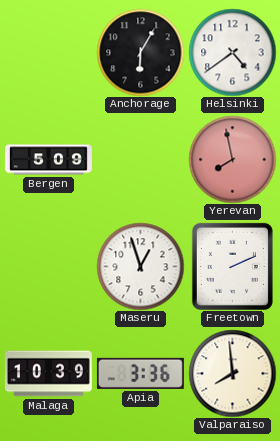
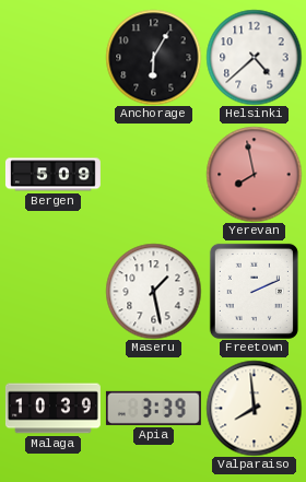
Helsinki: 4:39 -> 4:38 (254, 57)
Maseru: 12:57 -> 1:28 (153, 291)
Apia: 3:36 -> 3:39 (153, 408)
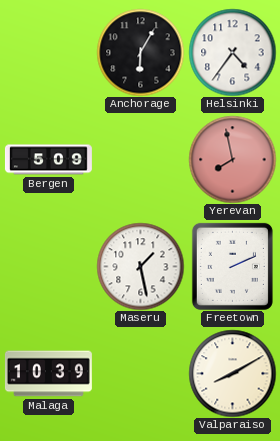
Helsinki: 4:38 -> 4:36 (232, 52)
Apia: 3:39 -> none (153, 408)
Valparaiso: 7:59 -> 8:10 (232, 373)
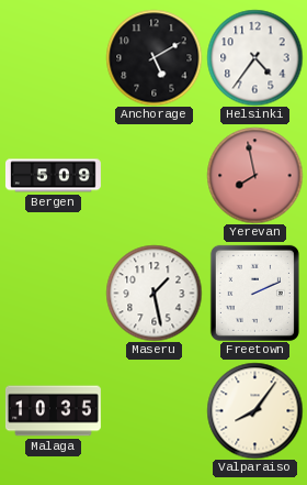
Anchorage: 6:05 -> 5:10 (153, 57)
Malaga: 10:39 -> 10:35 (53, 411)
Valparaiso: 8:10 -> 8:06 (254, 410)
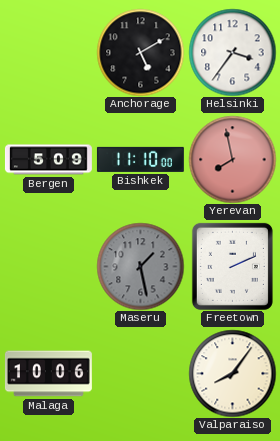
Helsinki: 4:36 -> 3:36 (232, 52)
Bishkek: none -> 11:10 (140, 159)
Maseru dial: white -> grey (140, 266)
Malaga: 10:35 -> 10:06 (48, 374)
